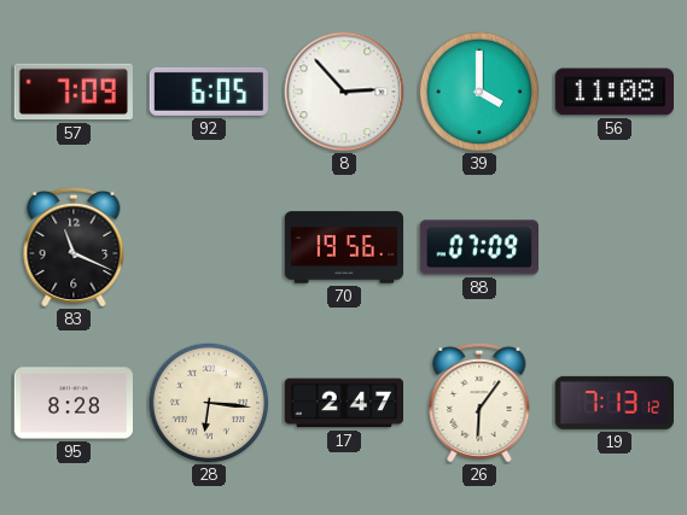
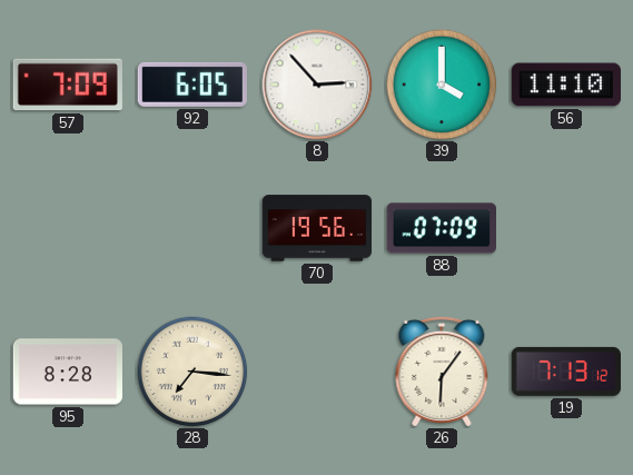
56: 11:08 -> 11:10 (565, 85)
83: 11:19 -> none (74, 247)
28: 6:16 -> 7:16 (192, 372)
17: 2:47 -> none (343, 403)
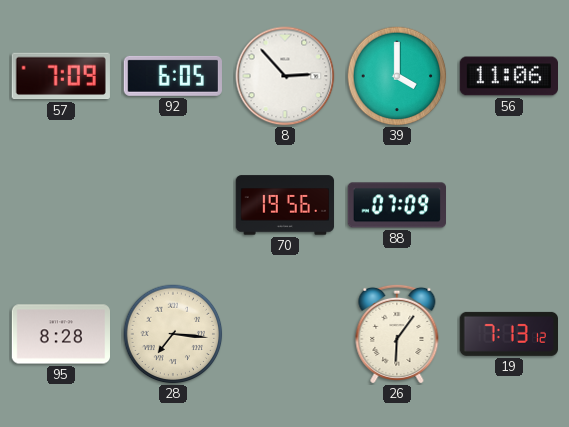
56: 11:10 -> 11:06 (508, 76)
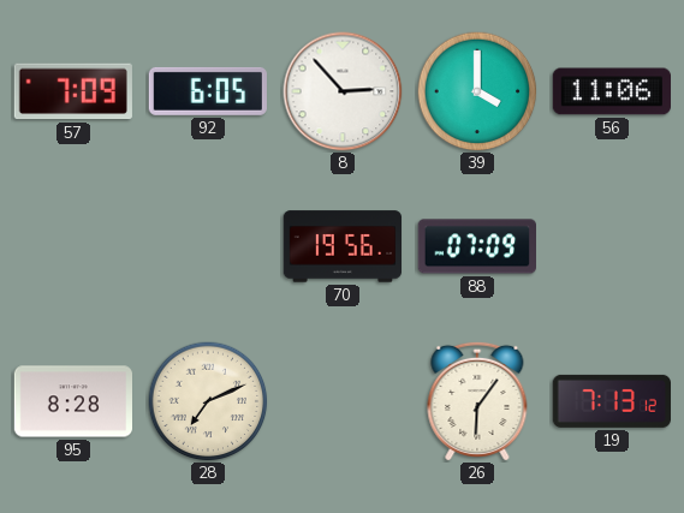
28: 7:16 -> 7:11 (208, 401)
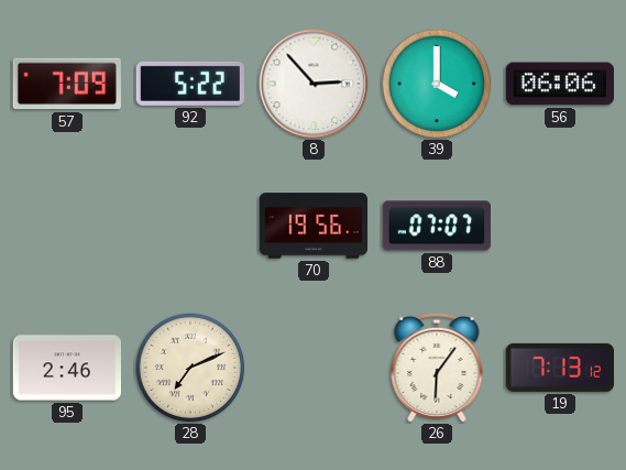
92: 6:05 -> 5:22 (190, 84)
56: 11:06 -> 06:06 (559, 84)
88: 07:09 -> 07:07 (436, 226)
95: 8:28 -> 2:46 (66, 368)
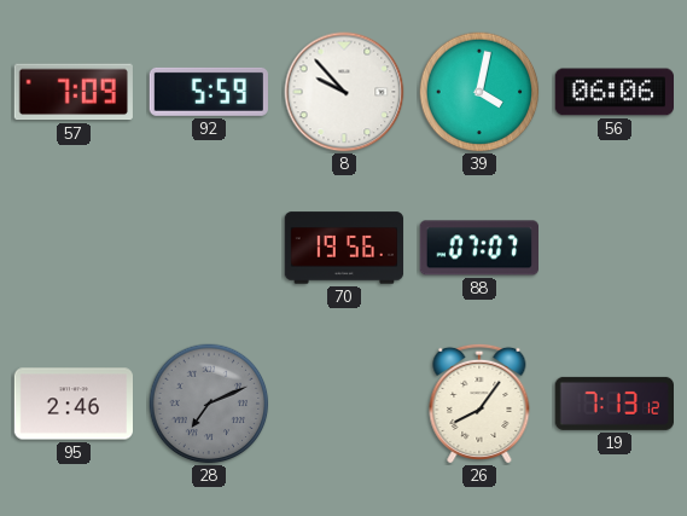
92: 5:22 -> 5:59 (209, 92)
8: 2:53 -> 9:53 (344, 92)
39: 4:00 -> 4:02 (479, 92)
28 dial: cream -> grey (209, 404)
26: 6:06 -> 8:06 (479, 404)
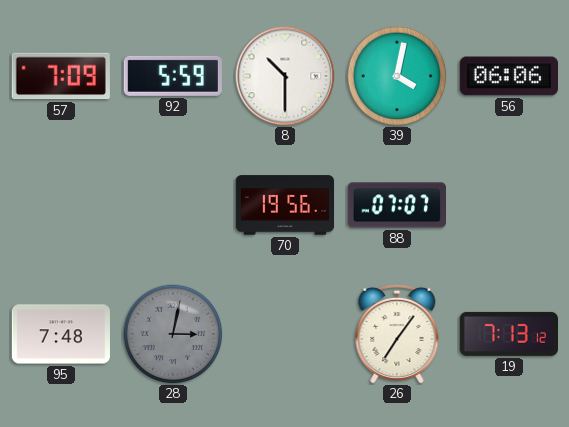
8: 9:53 -> 10:30 (285, 76)
95: 2:46 -> 7:48 (60, 334)
28: 7:11 -> 3:02 (173, 334)
26: 8:06 -> 7:06 (397, 334)
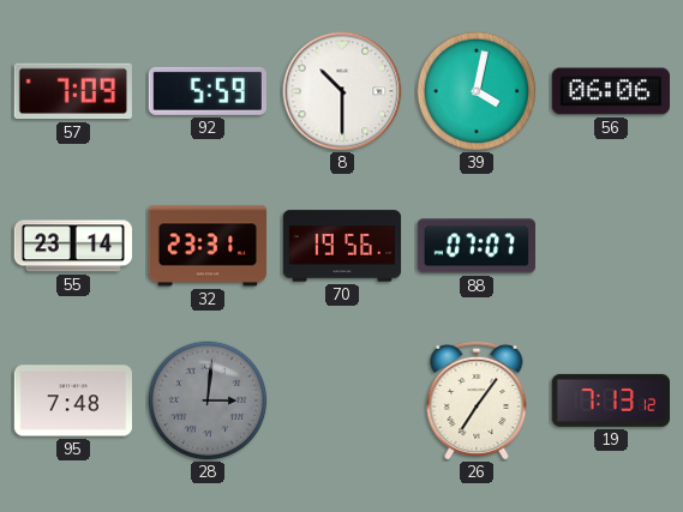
55: none -> 23:14 (72, 246)
32: none -> 23:31 (208, 246)
28: 3:02 -> 3:01 (208, 400)
